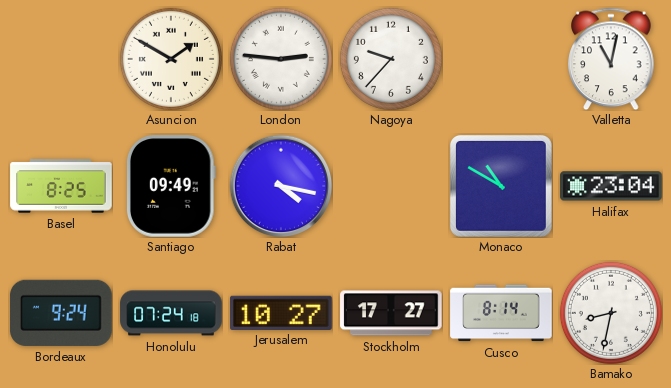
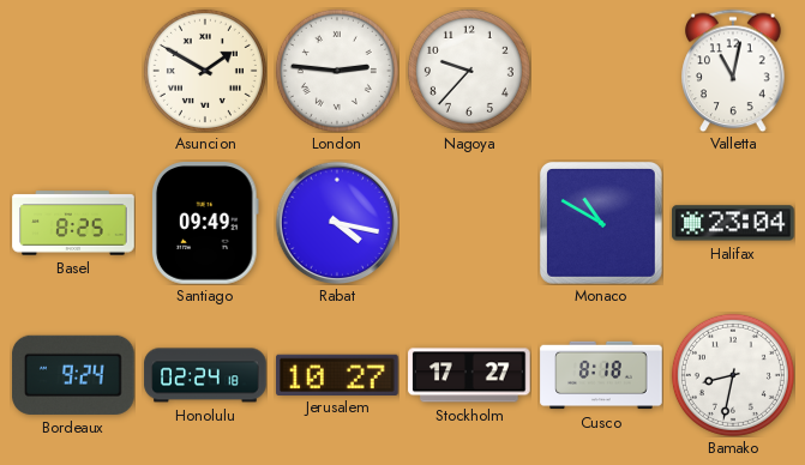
Honolulu: 07:24 -> 02:24 (205, 375)
Cusco: 8:14 -> 8:18 (601, 375)
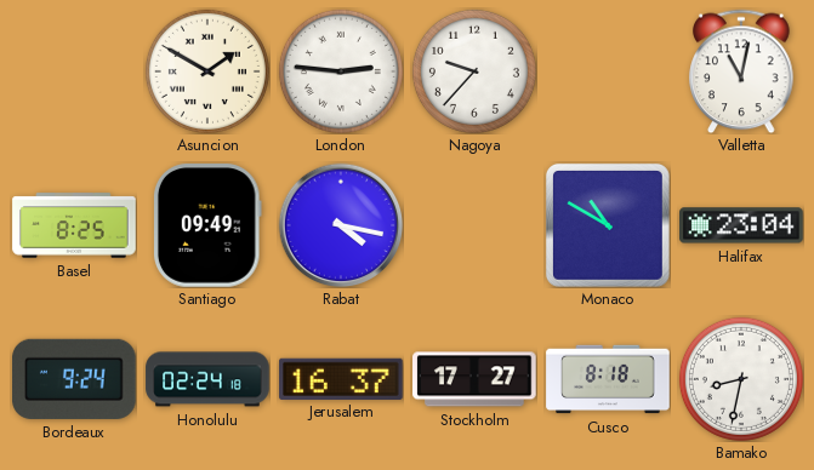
Jerusalem: 10:27 -> 16:37 (341, 378)
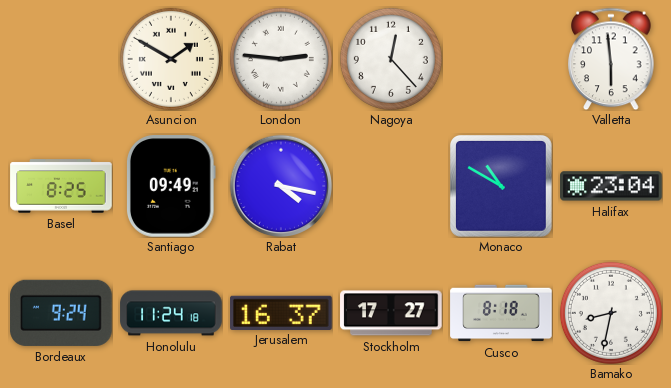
Nagoya: 9:37 -> 12:23 (391, 59)
Valletta: 11:02 -> 5:59 (611, 59)
Honolulu: 02:24 -> 11:24 (171, 313)
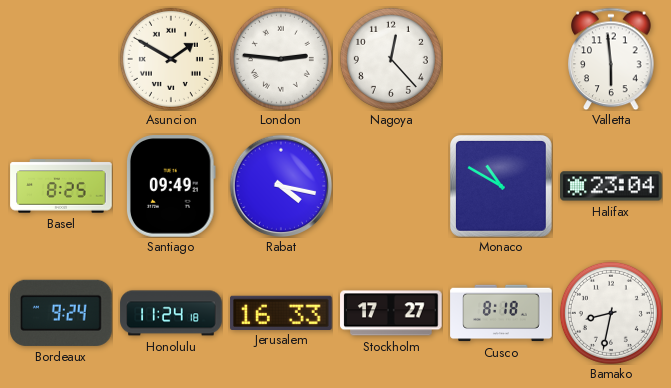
Jerusalem: 16:37 -> 16:33 (281, 312)
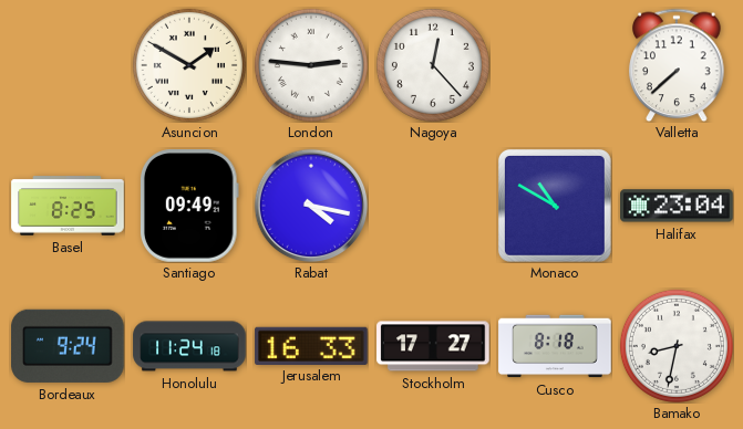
Valletta: 5:59 -> 7:38 (677, 65)
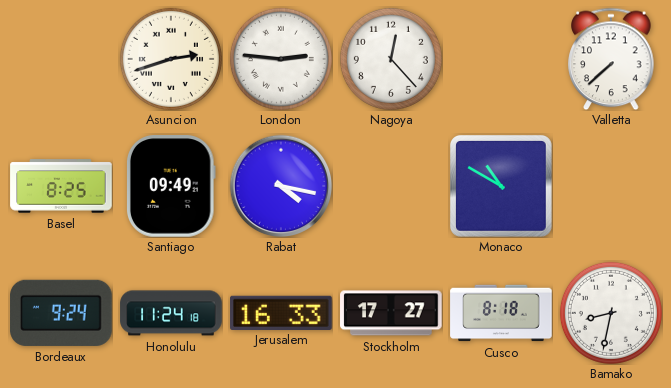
Asuncion: 1:50 -> 2:42 (171, 59)
Halifax: 23:04 -> none (677, 206)
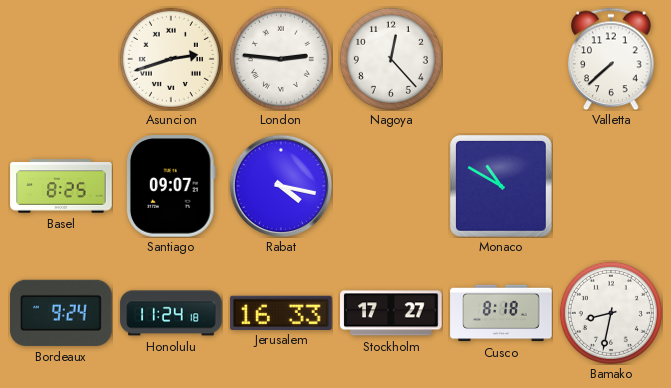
Santiago: 09:49 -> 09:07 (171, 186)
